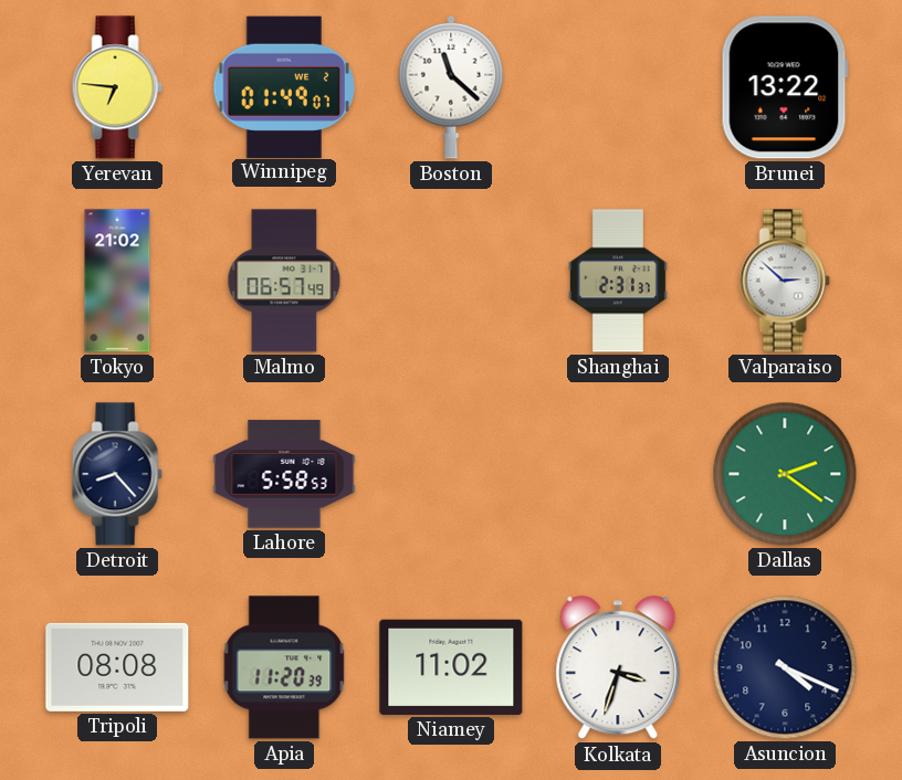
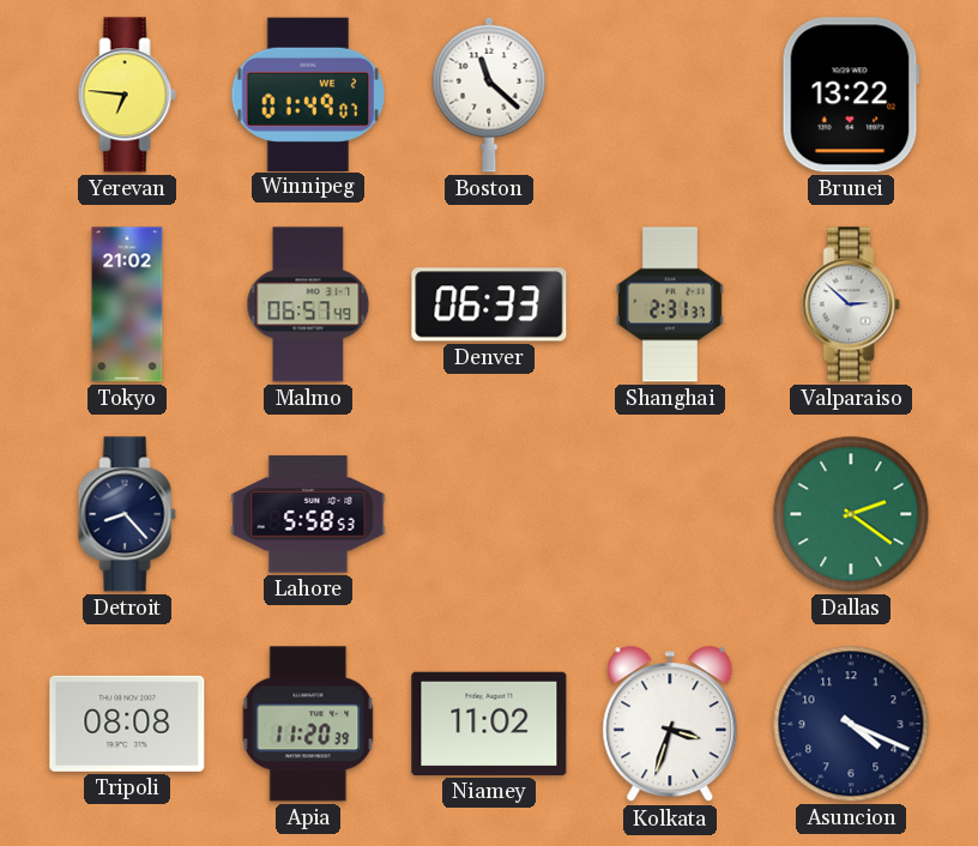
Denver: none -> 06:33 (489, 304)
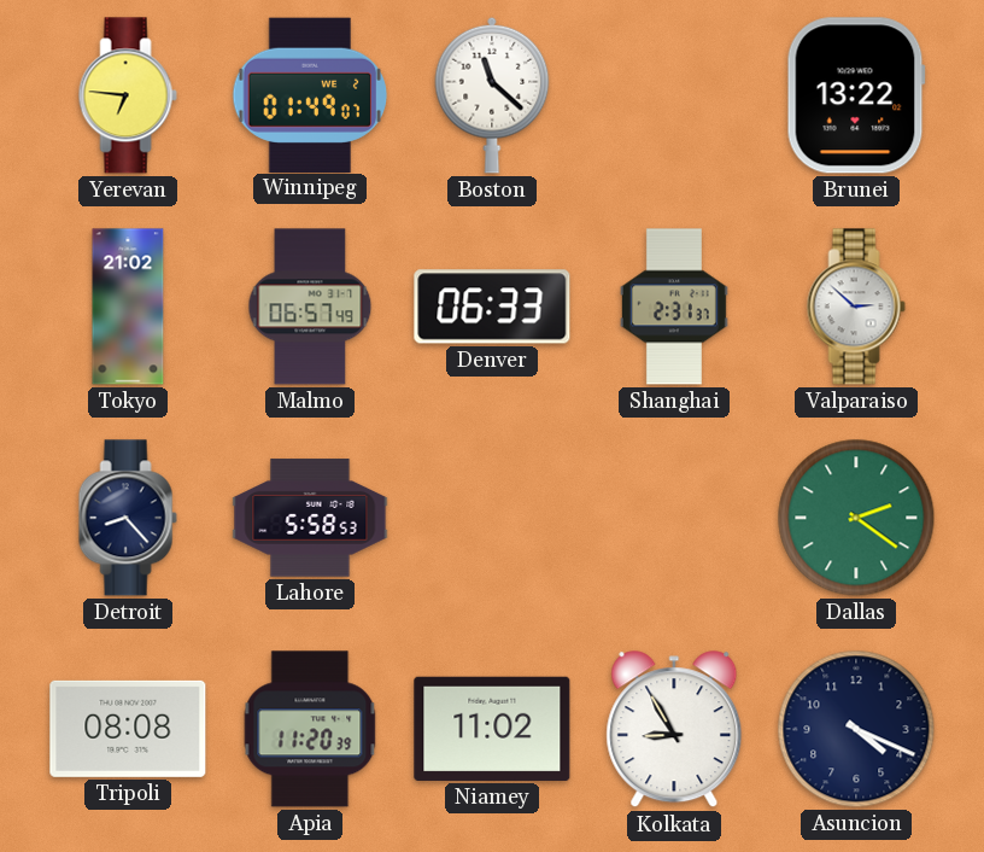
Kolkata: 3:33 -> 8:55 (674, 730)
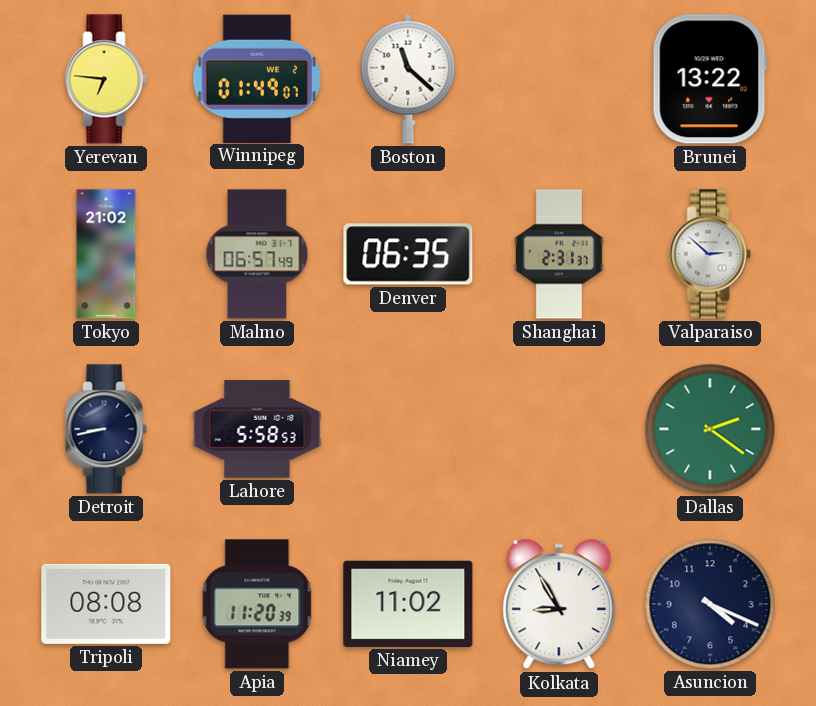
Denver: 06:33 -> 06:35 (408, 254)
Detroit: 8:23 -> 8:43 (106, 429)
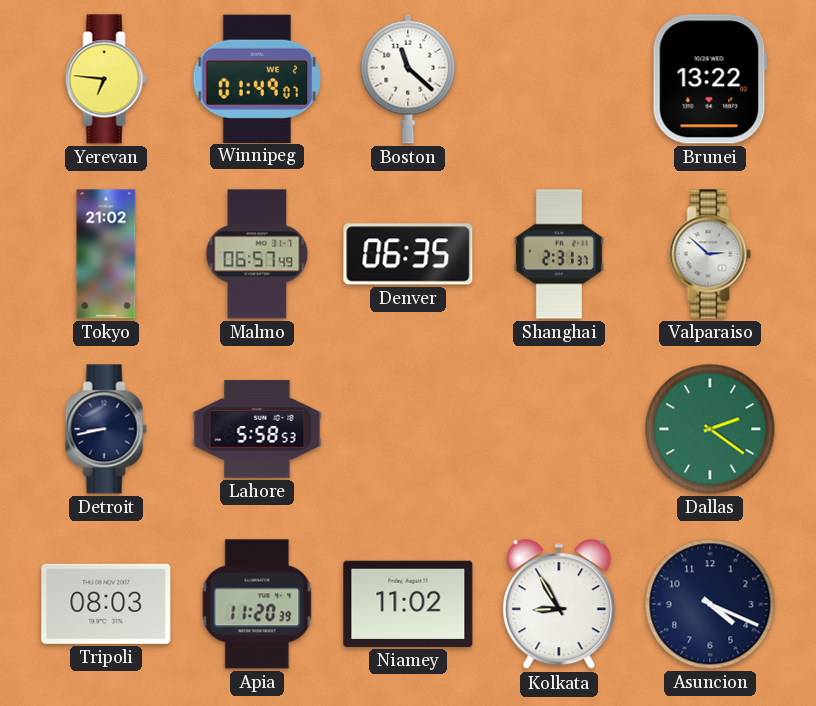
Tripoli: 08:08 -> 08:03 (106, 604)
